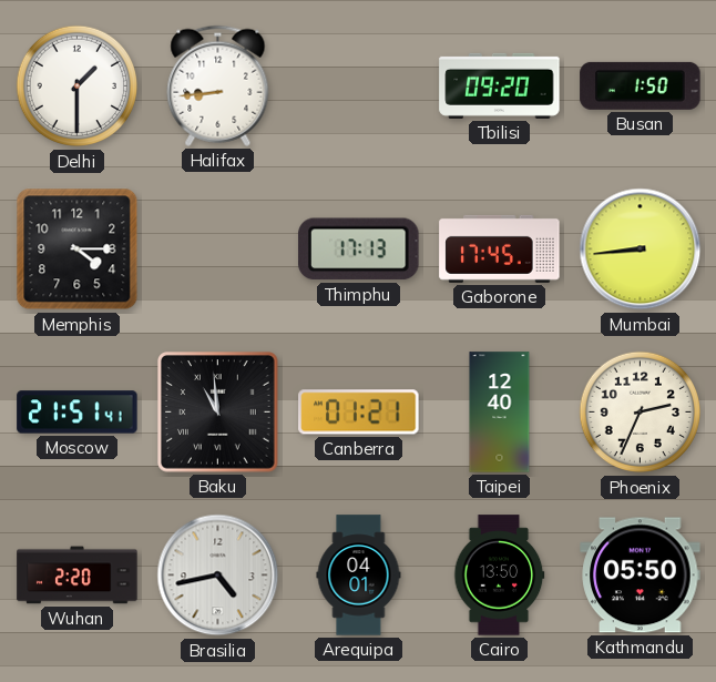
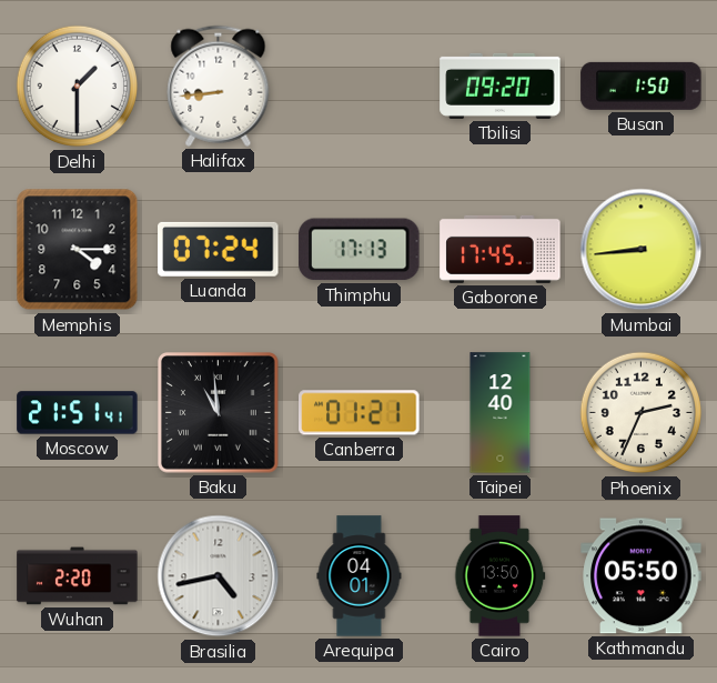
Luanda: none -> 07:24 (219, 249)
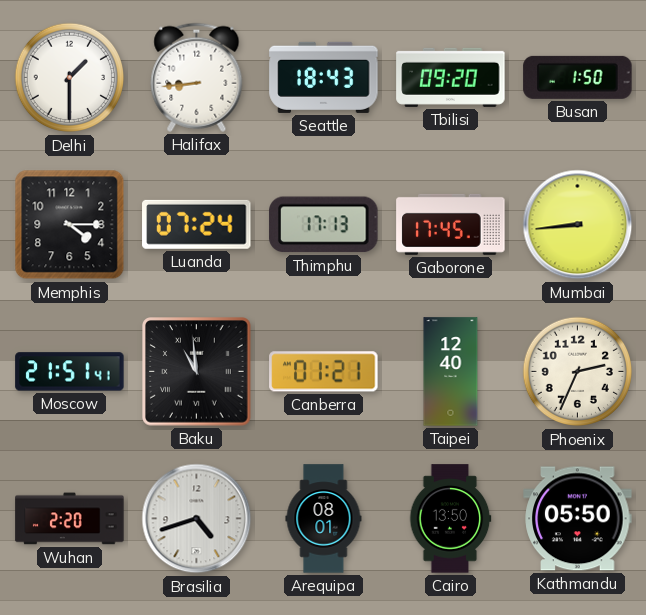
Seattle: none -> 18:43 (324, 77)
Brasilia: 4:43 -> 4:42 (197, 519)
Arequipa: 04:01 -> 08:01 (324, 519)
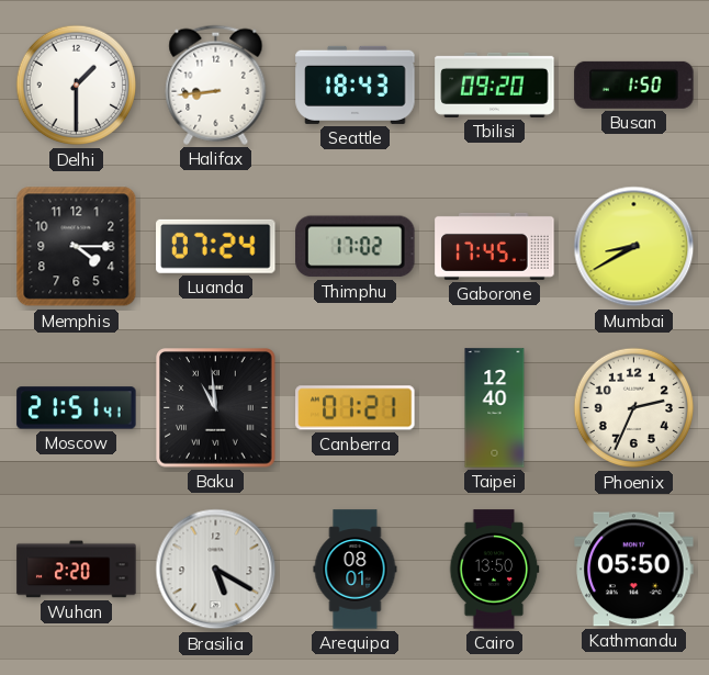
Thimphu: 17:13 -> 17:02 (356, 247)
Mumbai: 8:44 -> 8:40 (634, 247)
Brasilia: 4:42 -> 5:20 (216, 570)
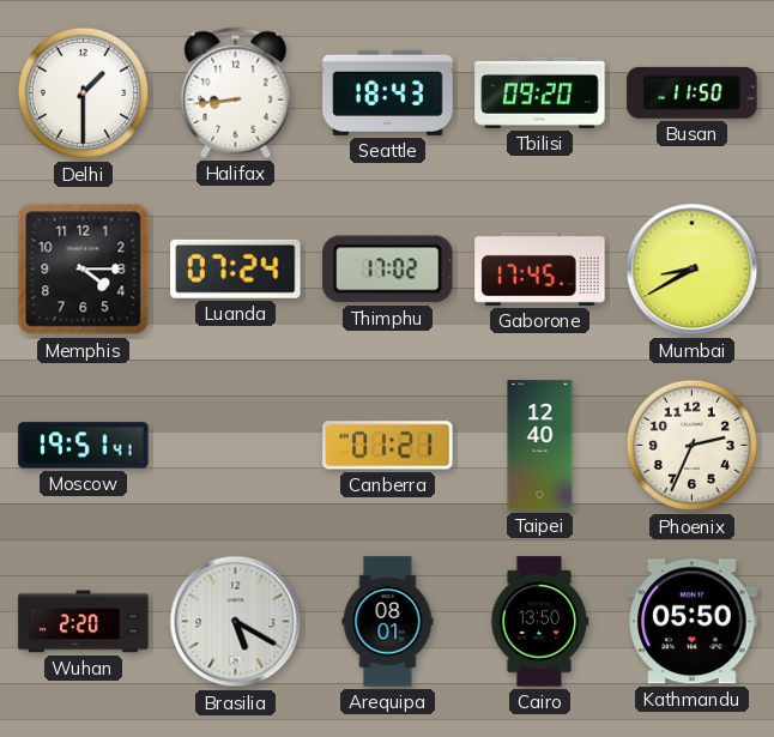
Busan: 1:50 -> 11:50 (693, 92)
Moscow: 21:51 -> 19:51 (84, 446)
Baku: 10:59 -> none (216, 408)
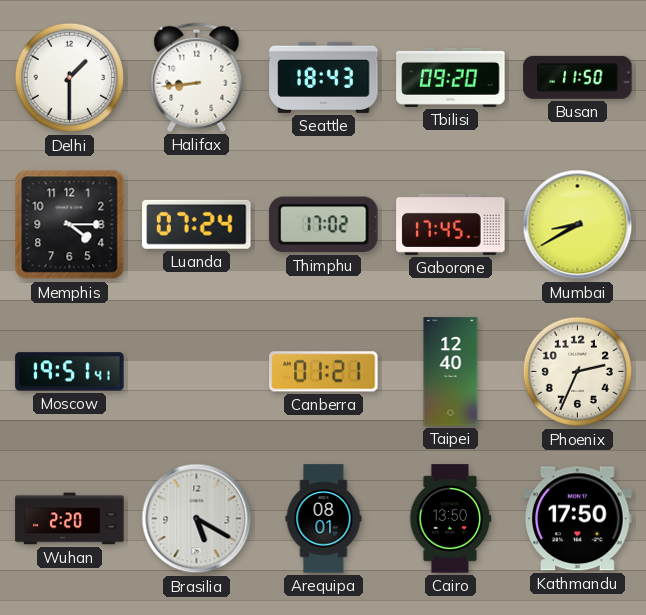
Kathmandu: 05:50 -> 17:50 (578, 519)
